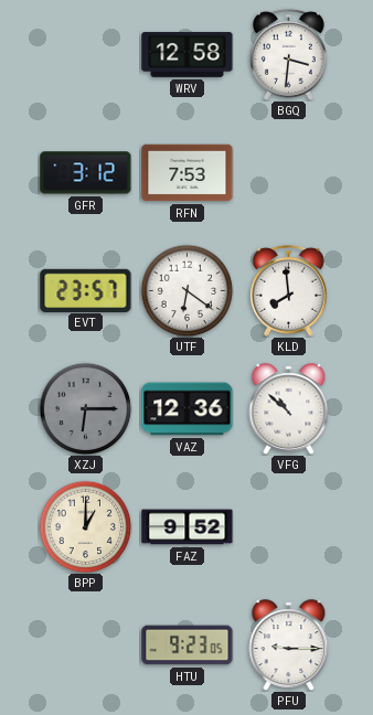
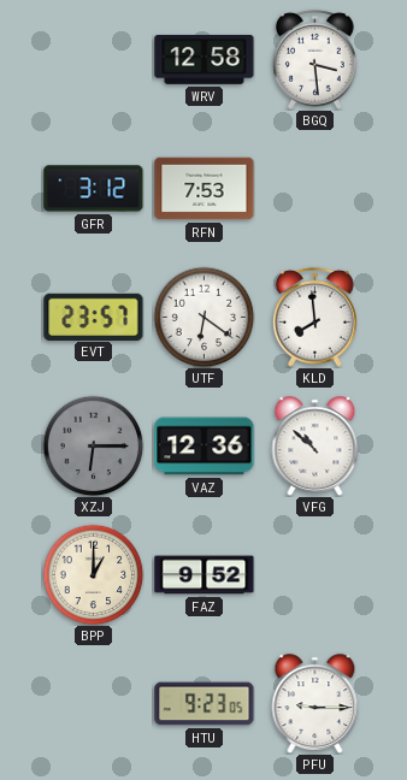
BGQ: 3:31 -> 3:29 (314, 59)
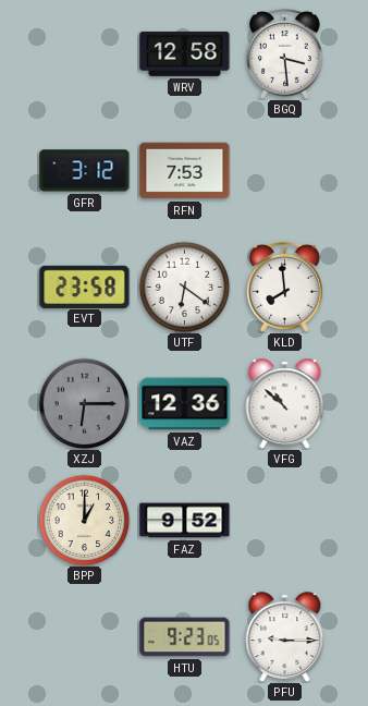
EVT: 23:57 -> 23:58 (85, 287)
